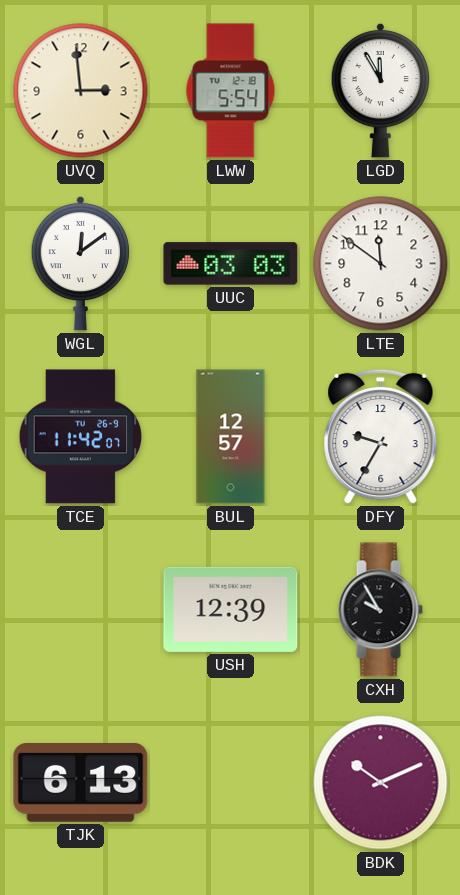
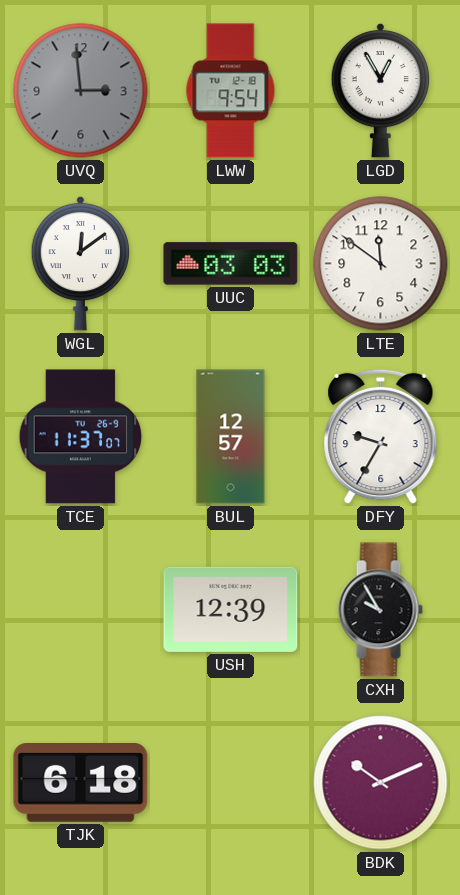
UVQ dial: cream -> grey (81, 91)
LWW: 5:54 -> 9:54 (231, 91)
LGD: 11:55 -> 12:55 (381, 90)
TCE: 11:42 -> 11:37 (81, 437)
TJK: 6:13 -> 6:18 (81, 783)
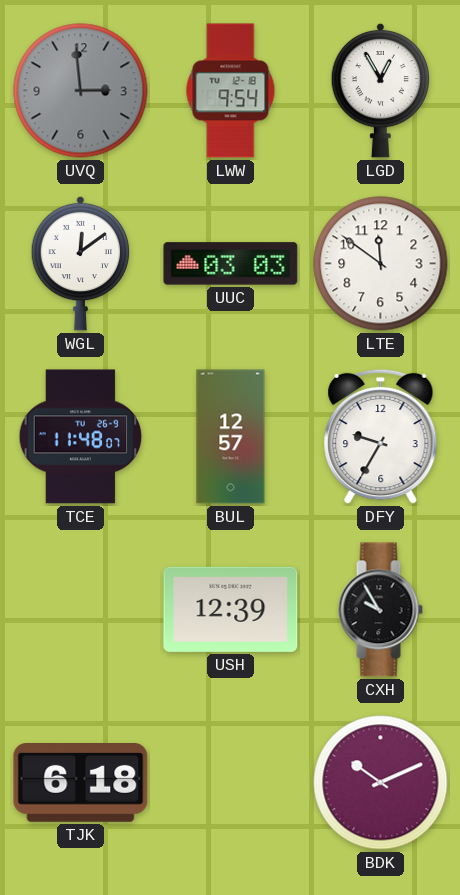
TCE: 11:37 -> 11:48 (81, 437)
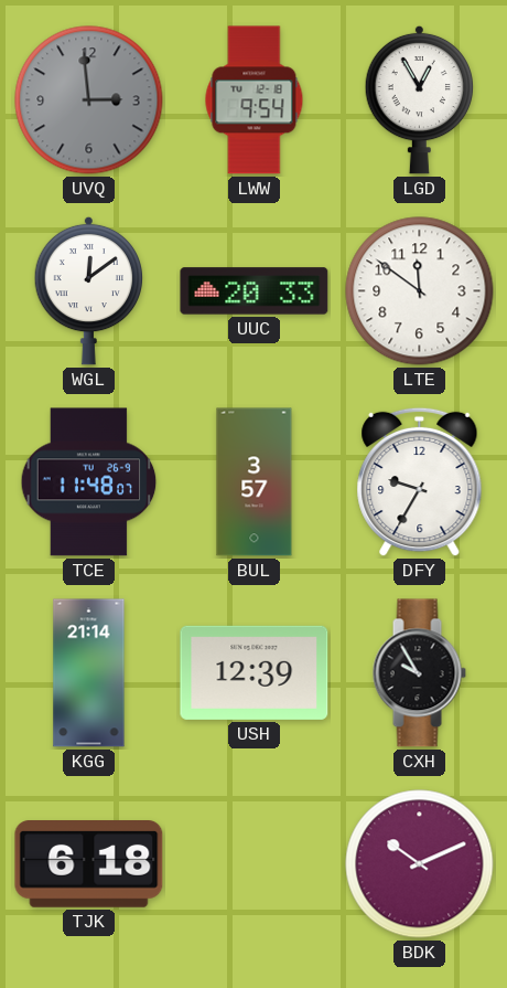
UUC: 03:03 -> 20:33 (255, 291)
BUL: 12:57 -> 3:57 (255, 482)
KGG: none -> 21:14 (89, 673)
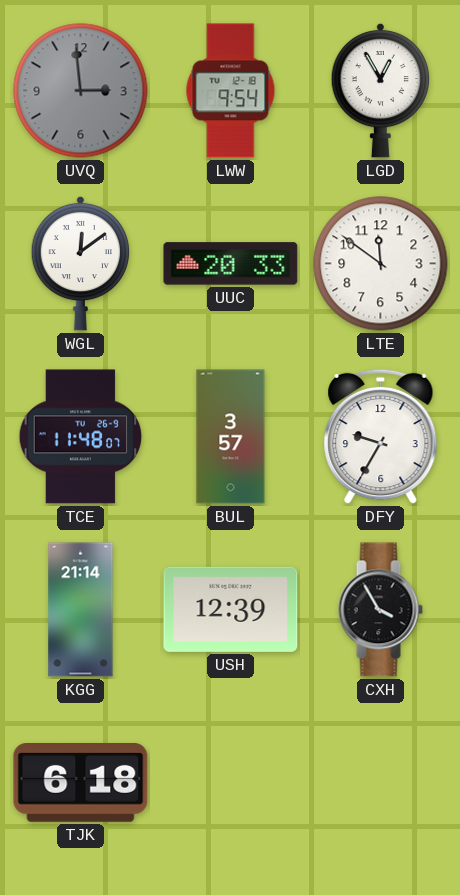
CXH: 9:55 -> 3:55 (380, 610)
BDK: 10:11 -> none (420, 864)
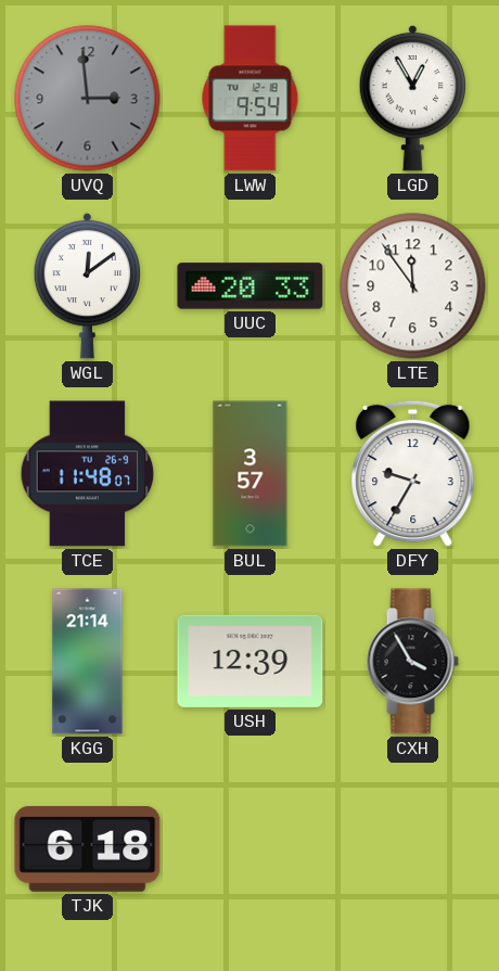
LTE: 11:51 -> 11:54 (413, 286)
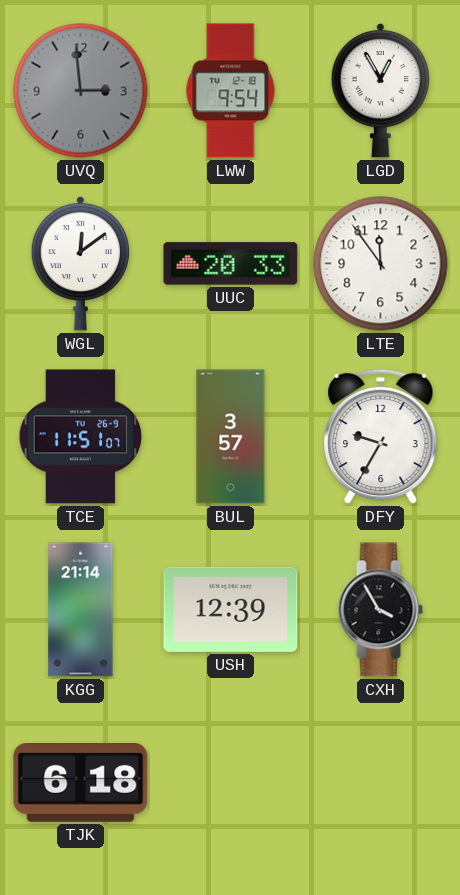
TCE: 11:48 -> 11:51 (81, 437)
